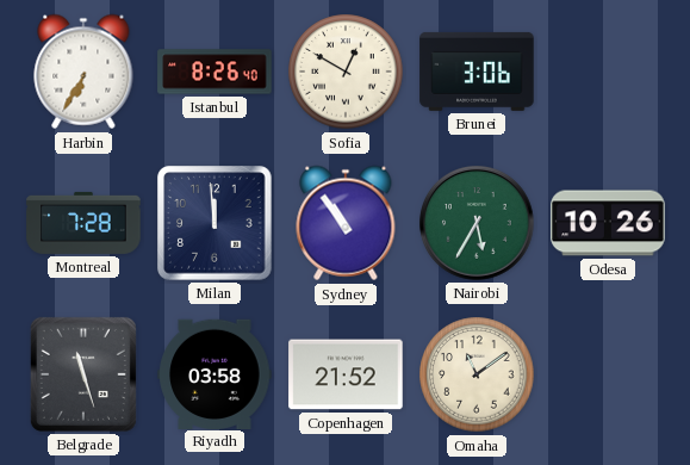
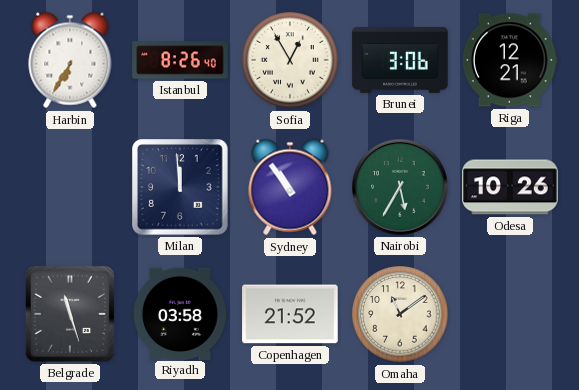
Sofia: 12:50 -> 12:55 (290, 60)
Riga: none -> 12:21 (510, 60)
Montreal: 7:28 -> none (83, 223)
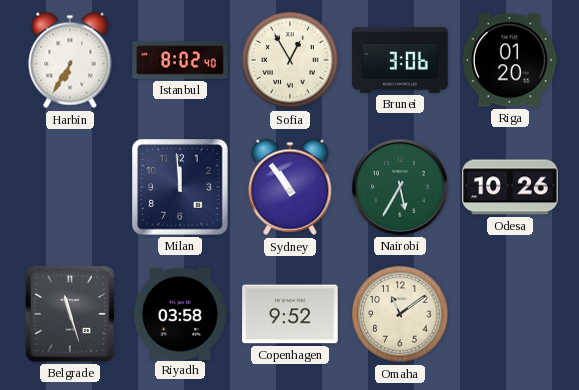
Istanbul: 8:26 -> 8:02 (180, 60)
Riga: 12:21 -> 01:20 (510, 60)
Copenhagen: 21:52 -> 9:52 (290, 314)
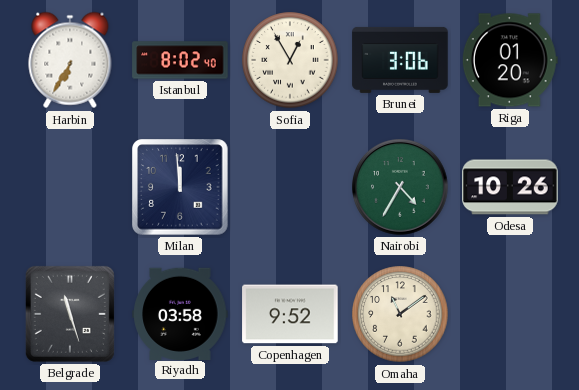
Sydney: 10:54 -> none (290, 187)
Nairobi: 5:35 -> 4:35 (400, 187)
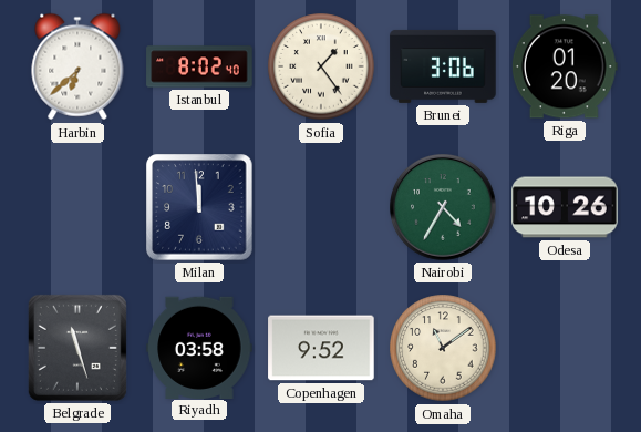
Harbin: 6:35 -> 6:38 (77, 66)
Sofia: 12:55 -> 1:24 (321, 66)
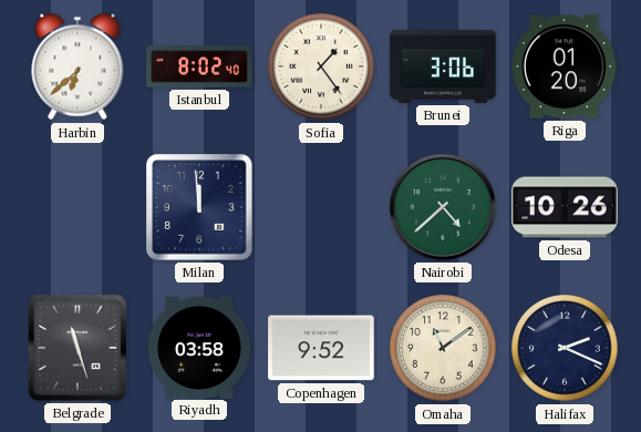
Nairobi: 4:35 -> 4:38 (443, 207)
Halifax: none -> 2:19 (565, 348)
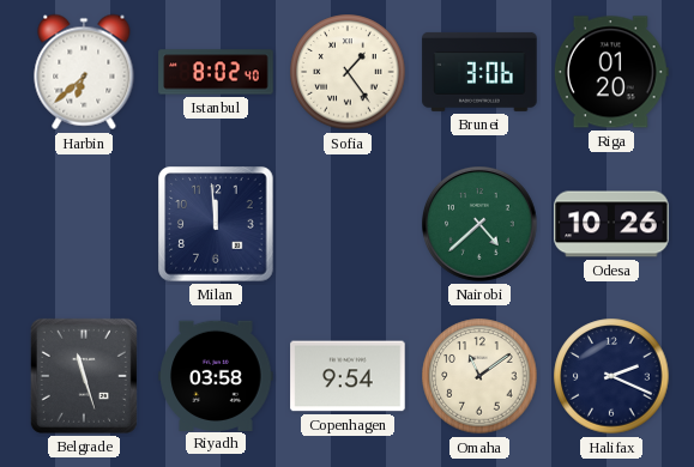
Copenhagen: 9:52 -> 9:54 (348, 376)
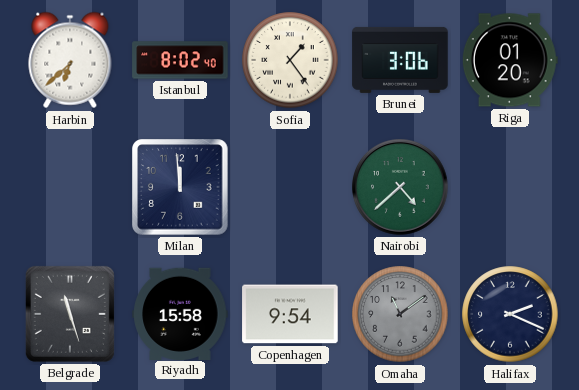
Odesa: 10:26 -> none (611, 224)
Riyadh: 03:58 -> 15:58 (180, 313)
Omaha dial: cream -> grey (400, 314)
